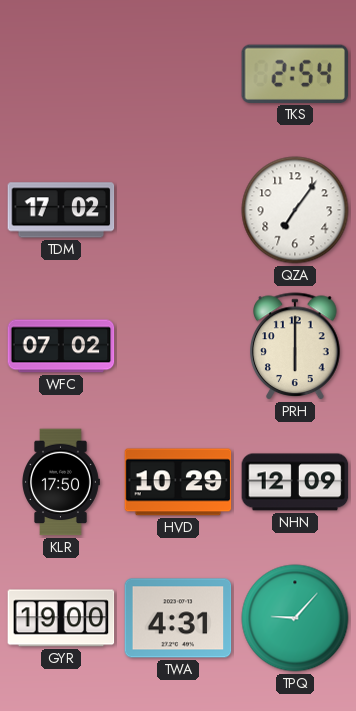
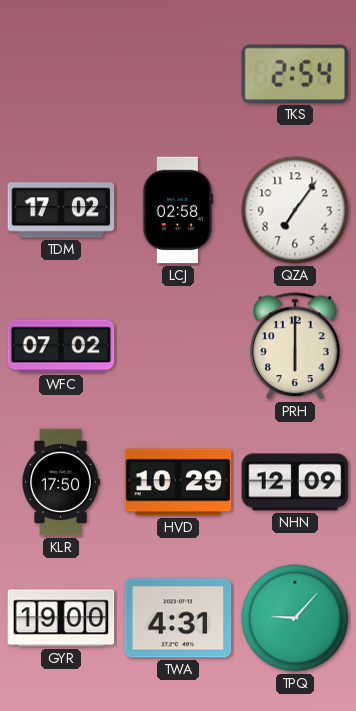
LCJ: none -> 02:58 (178, 210)
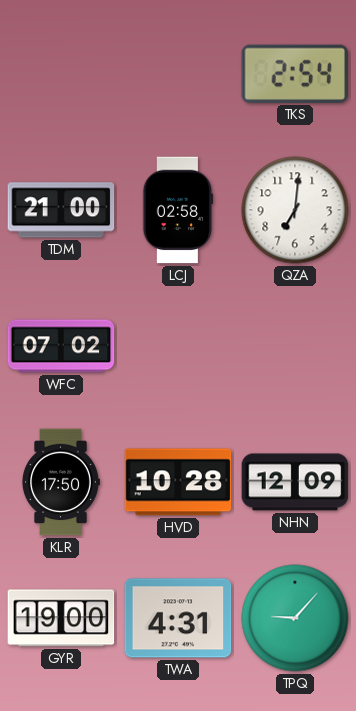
TDM: 17:02 -> 21:00 (61, 210)
QZA: 7:06 -> 7:01 (295, 210)
PRH: 6:00 -> none (295, 347)
HVD: 10:29 -> 10:28 (178, 482)
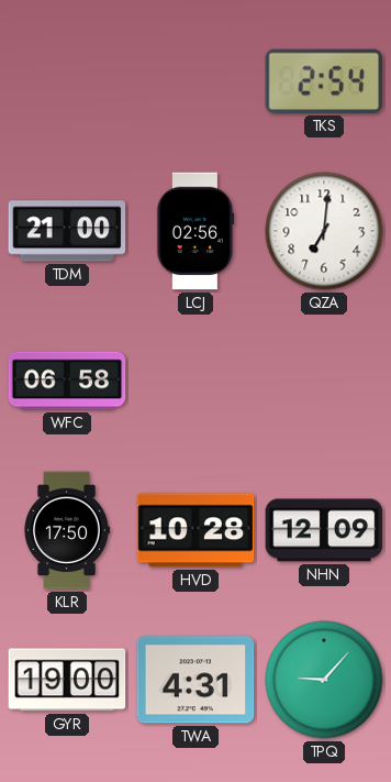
LCJ: 02:58 -> 02:56 (195, 231)
WFC: 07:02 -> 06:58 (67, 381)
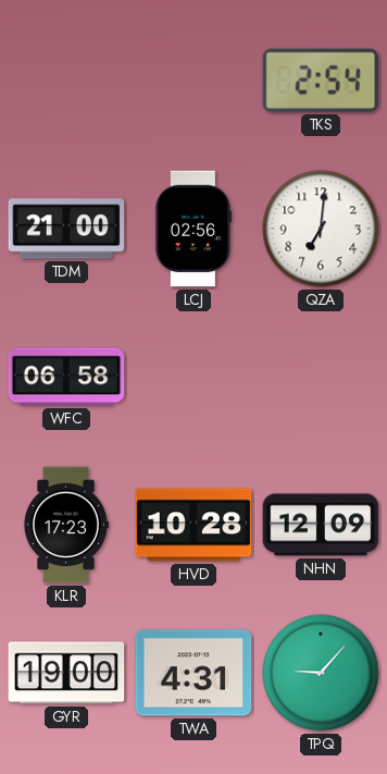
KLR: 17:50 -> 17:23 (66, 525)
